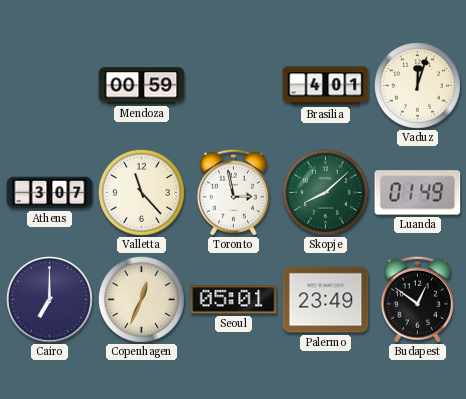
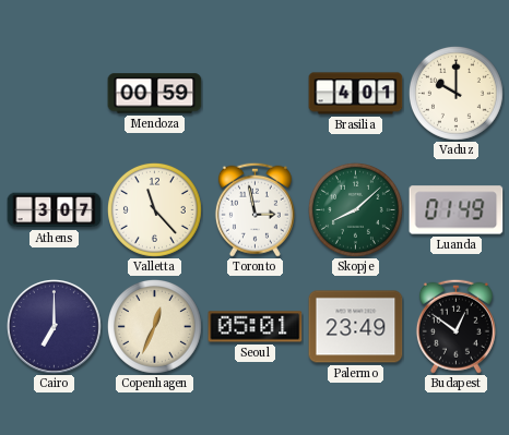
Vaduz: 12:03 -> 10:00 (455, 93)
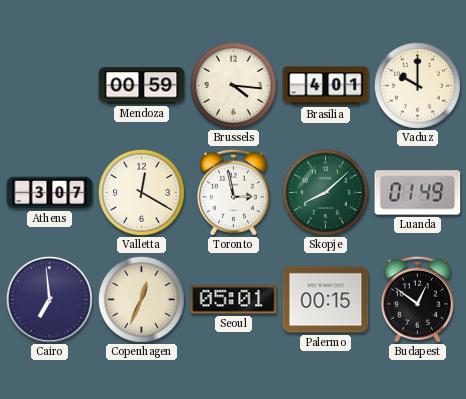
Brussels: none -> 4:16 (233, 85)
Valletta: 11:23 -> 12:20 (141, 192)
Cairo: 7:00 -> 6:59 (50, 300)
Palermo: 23:49 -> 00:15 (326, 300)
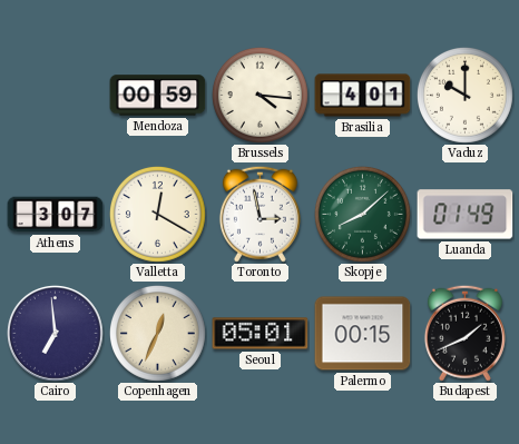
Budapest: 12:51 -> 1:41 (464, 333)
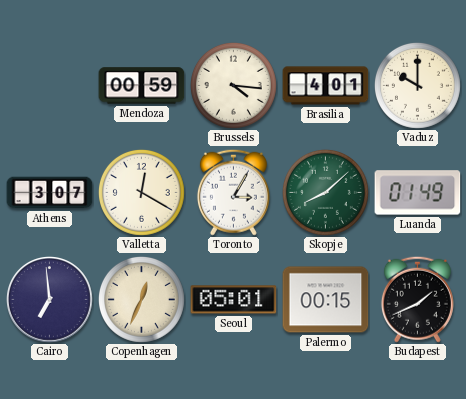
Toronto: 2:58 -> 3:05 (233, 192)
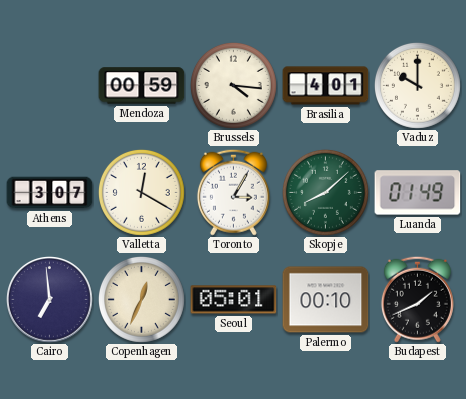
Palermo: 00:15 -> 00:10 (326, 300)
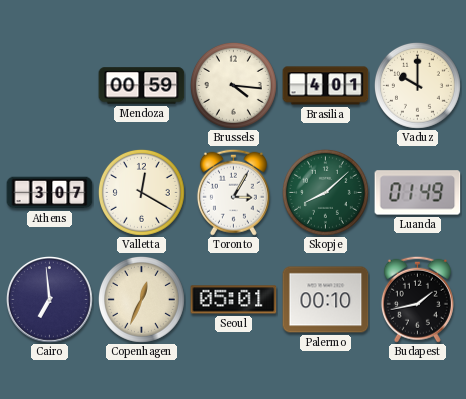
Budapest: 1:41 -> 1:43 (417, 299)
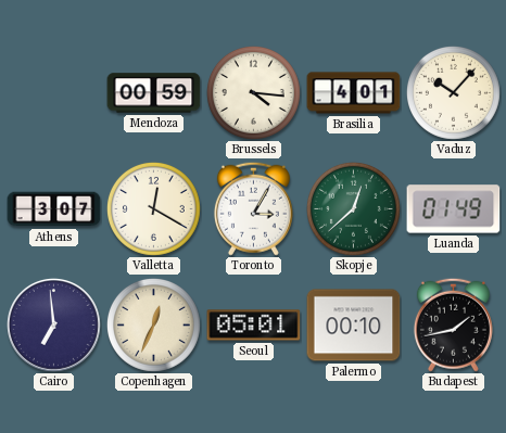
Vaduz: 10:00 -> 10:07 (453, 92)
Skopje: 8:08 -> 12:38 (353, 208)
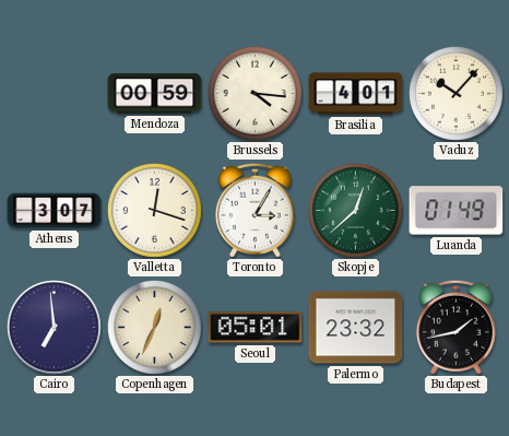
Valletta: 12:20 -> 12:18 (154, 210)
Palermo: 00:10 -> 23:32 (356, 328)
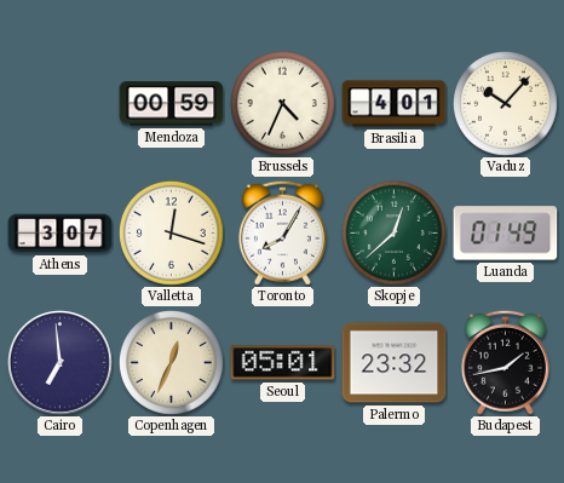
Brussels: 4:16 -> 4:34 (282, 103)
Toronto: 3:05 -> 8:05 (282, 232)
